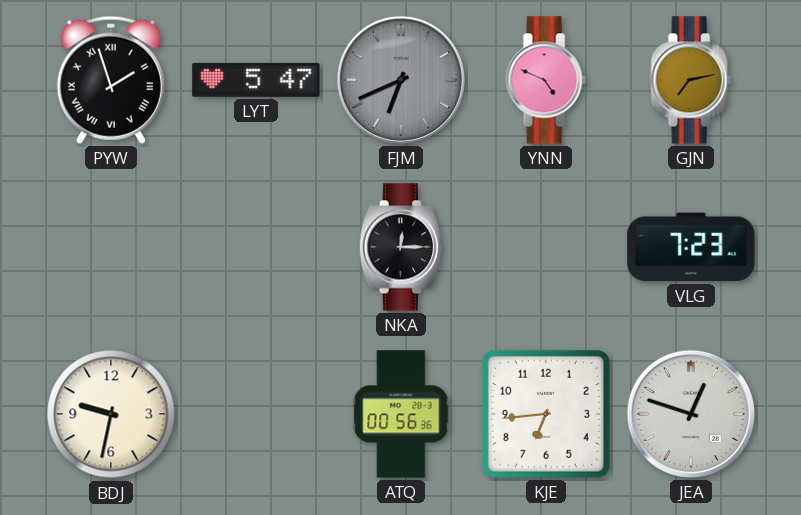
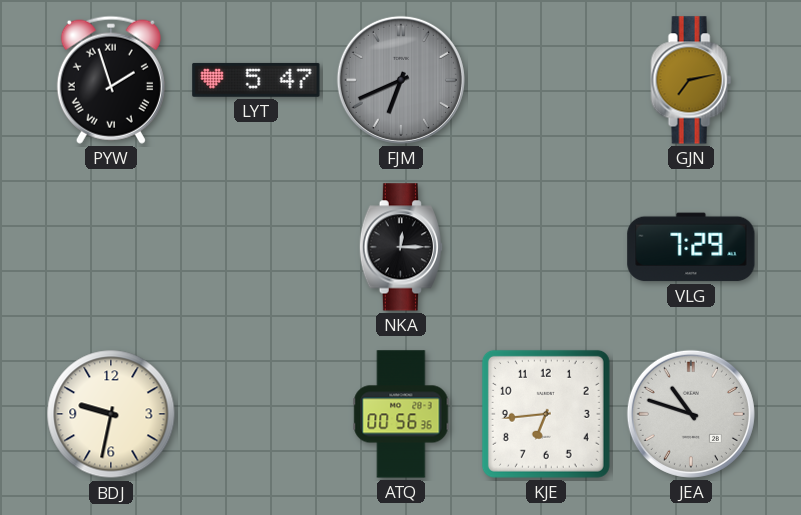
YNN: 4:49 -> none (546, 80)
VLG: 7:23 -> 7:29 (691, 247)
JEA: 12:48 -> 10:48 (691, 414)
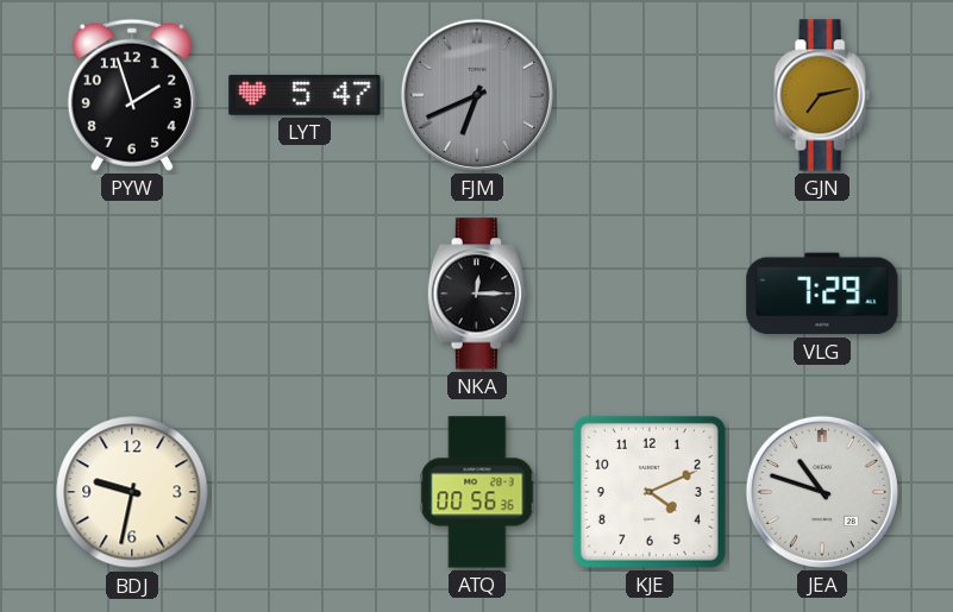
PYW numerals: Roman -> Arabic (132, 95)
KJE: 6:44 -> 4:11 (650, 492)
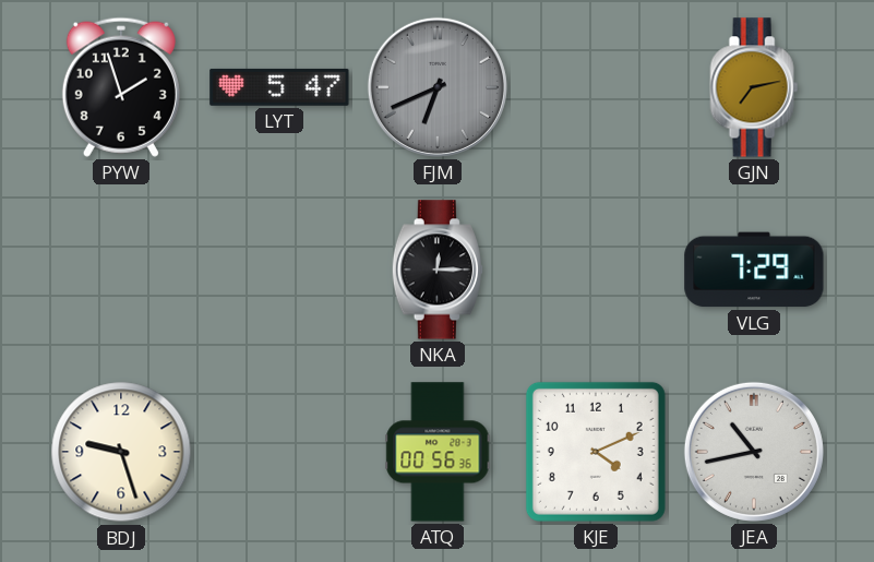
BDJ: 9:32 -> 9:27 (121, 452)
JEA: 10:48 -> 10:43 (754, 452)
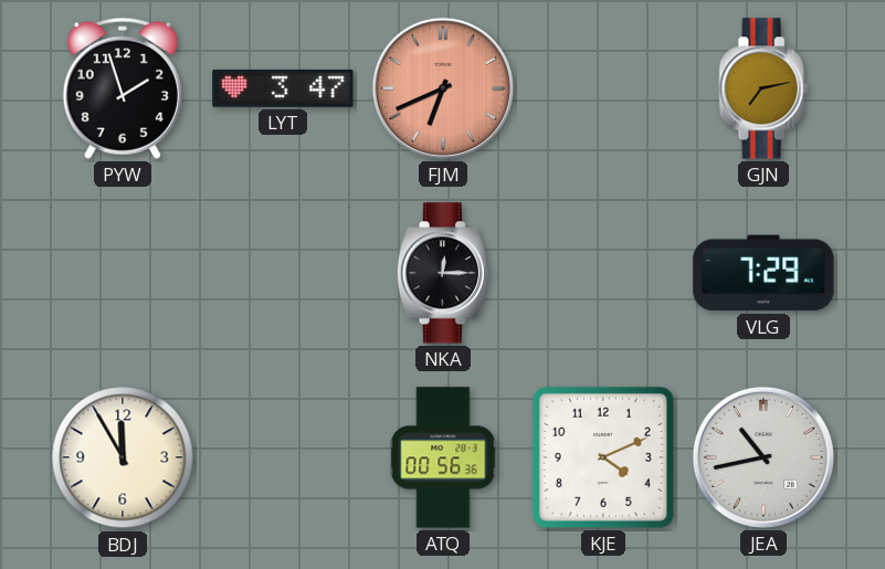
LYT: 5:47 -> 3:47 (283, 88)
FJM dial: grey -> salmon (443, 88)
BDJ: 9:27 -> 11:55 (123, 457)
